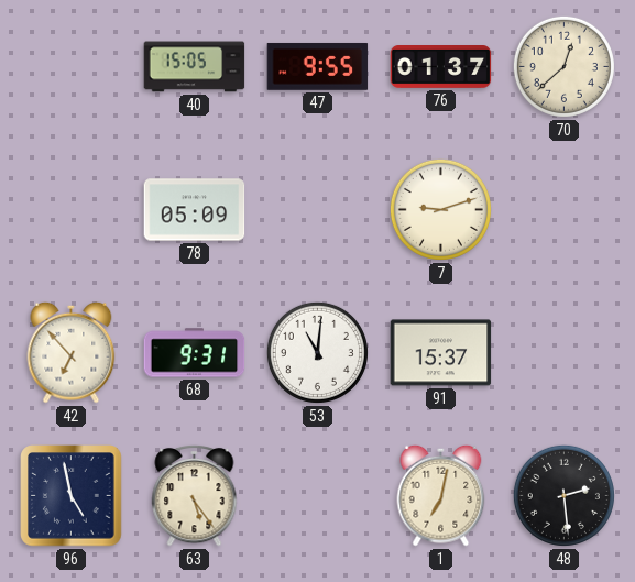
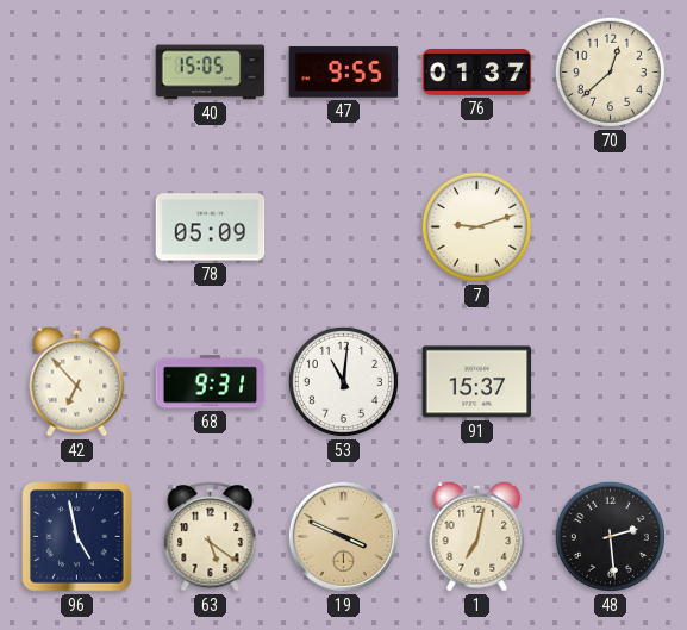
63: 5:24 -> 5:21 (211, 536)
19: none -> 3:49 (343, 536)
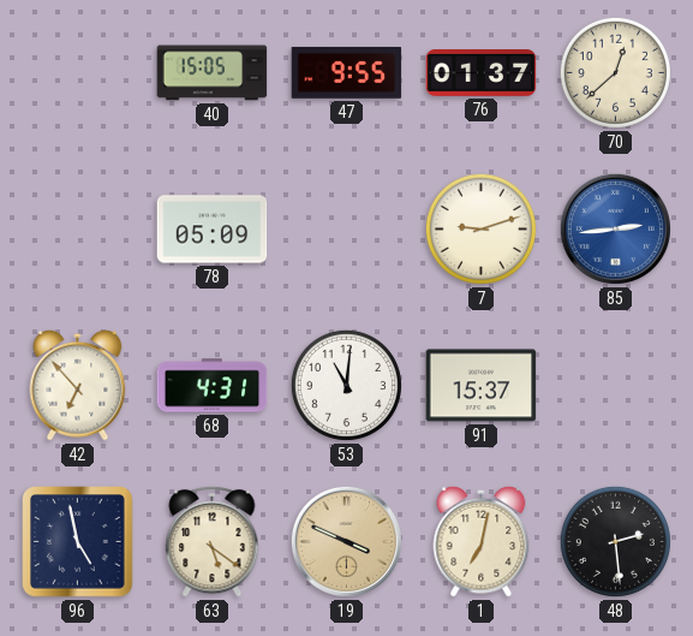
85: none -> 2:44 (615, 228)
68: 9:31 -> 4:31 (213, 386)
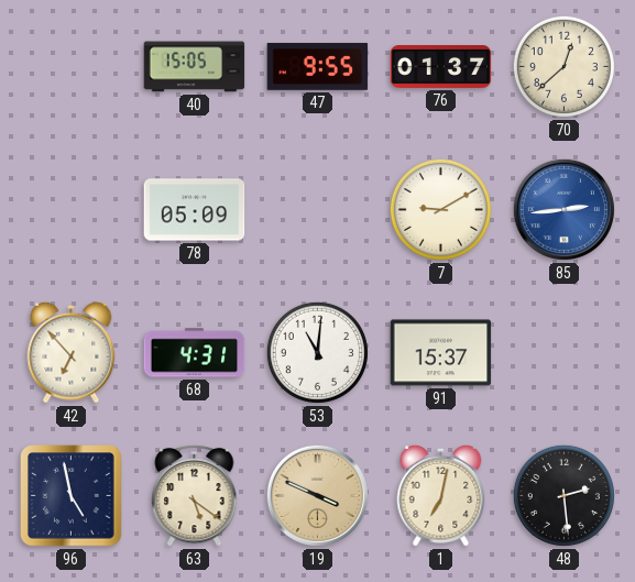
7: 9:12 -> 9:10 (440, 209)
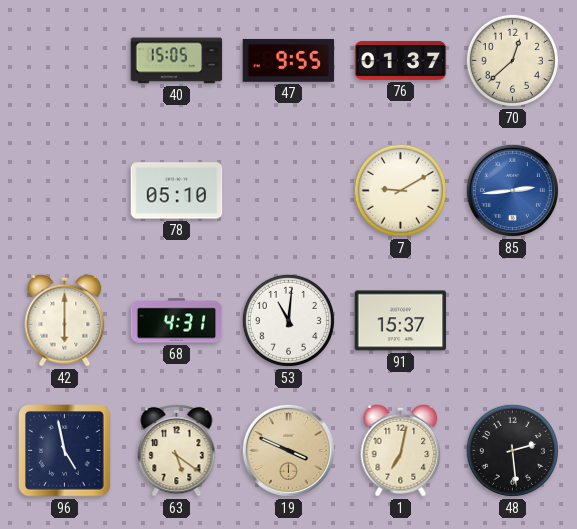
78: 05:09 -> 05:10 (177, 191)
42: 6:53 -> 6:00 (65, 320)
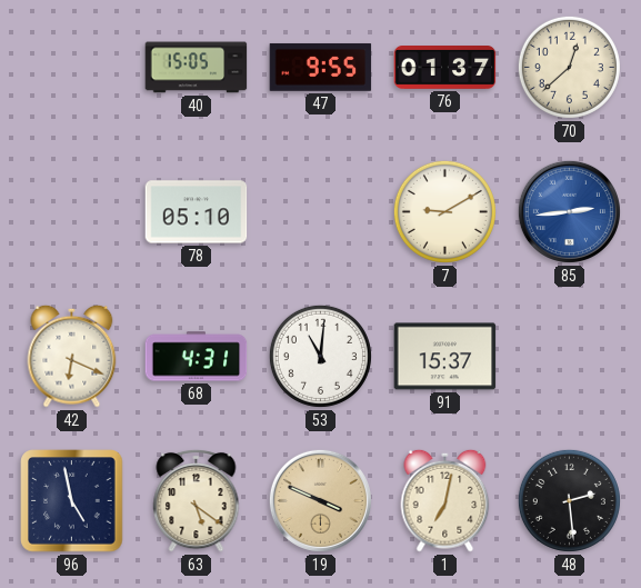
42: 6:00 -> 6:19 (72, 356)
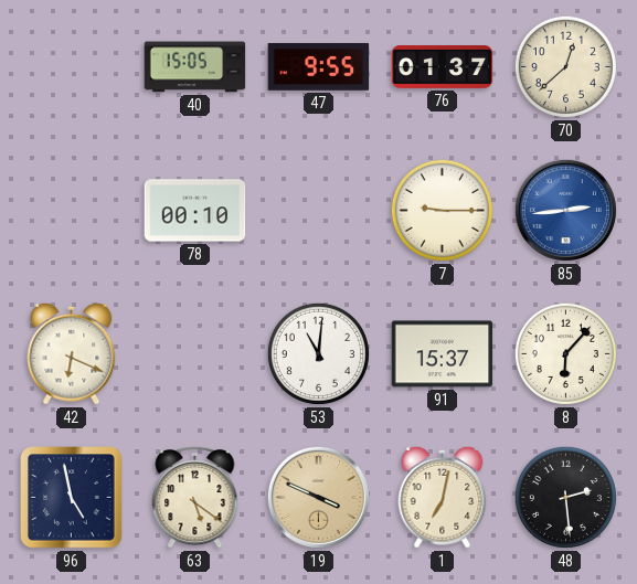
78: 05:10 -> 00:10 (195, 211)
7: 9:10 -> 9:15 (442, 210)
68: 4:31 -> none (197, 357)
8: none -> 6:07 (565, 353)
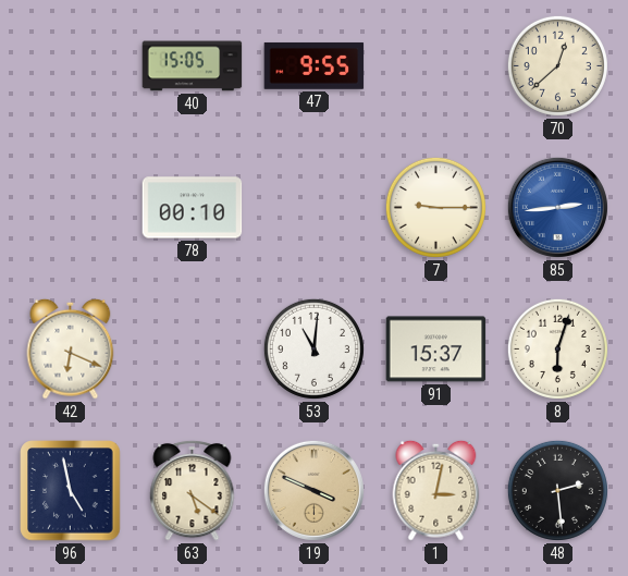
76: 01:37 -> none (443, 67)
8: 6:07 -> 6:03 (557, 348)
1: 7:02 -> 3:02 (436, 490)
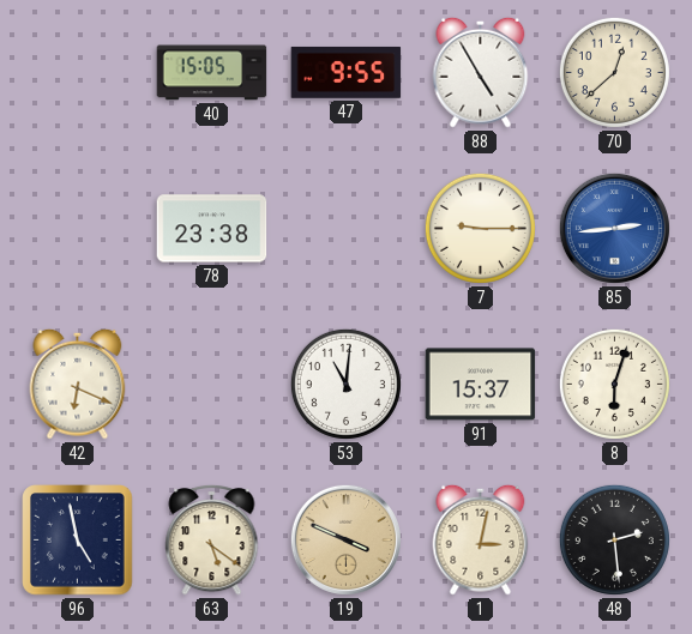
88: none -> 4:55 (481, 72)
78: 00:10 -> 23:38 (212, 229)
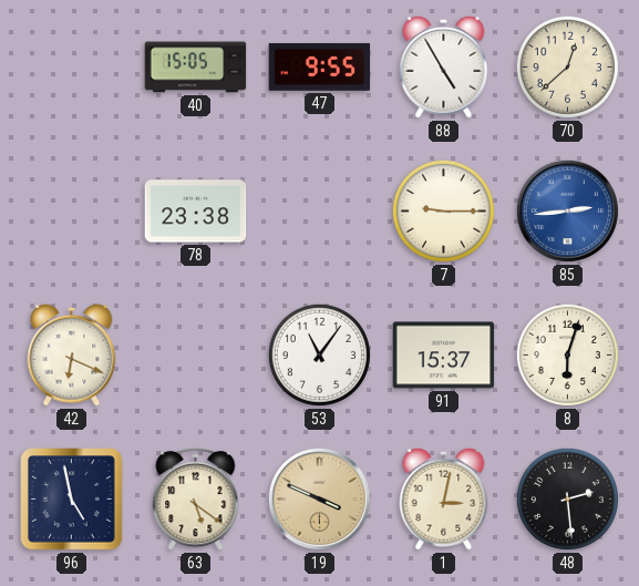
53: 11:01 -> 11:06 (319, 354)
